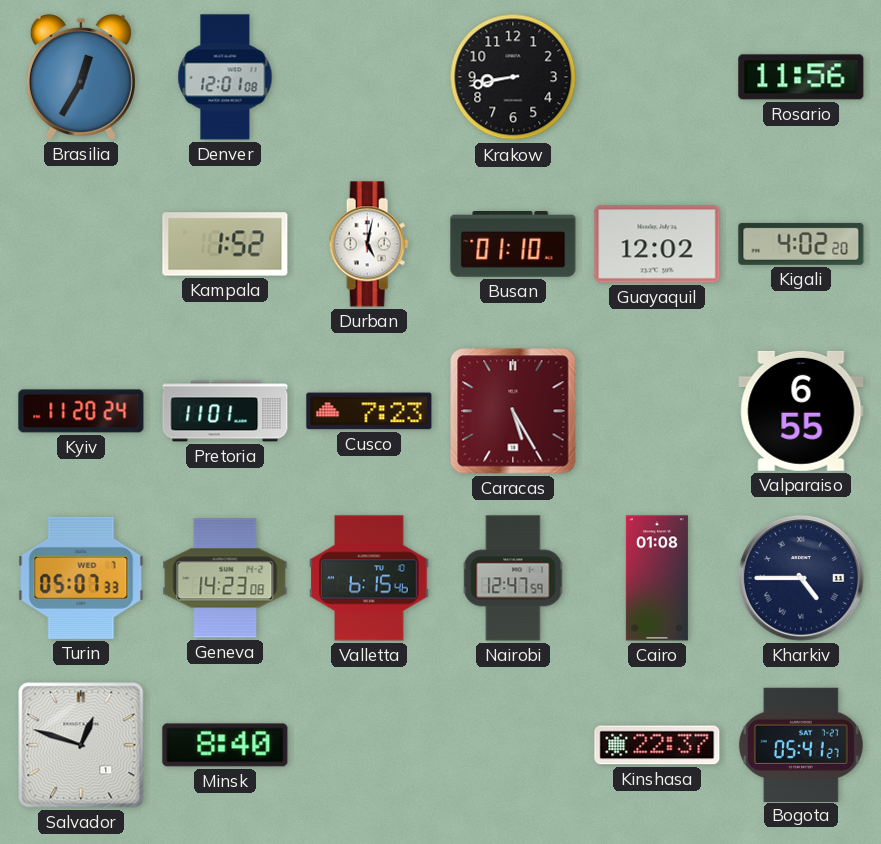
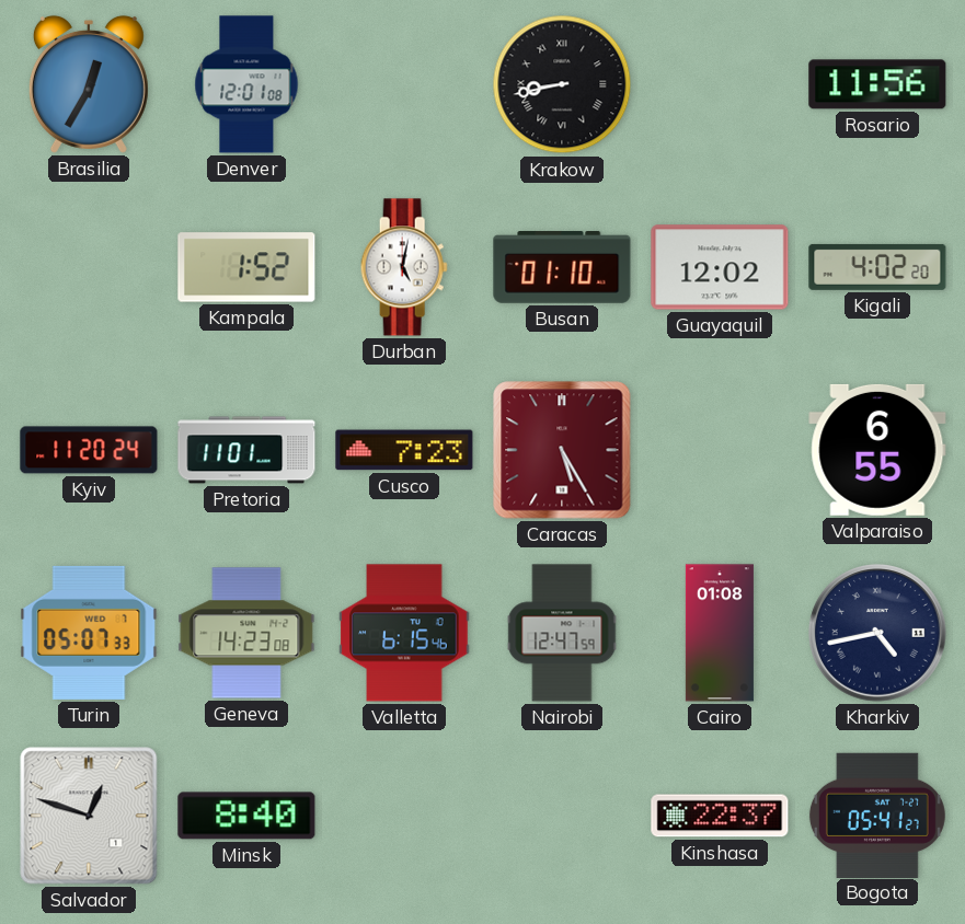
Krakow numerals: Arabic -> Roman (562, 84)
Kharkiv: 4:45 -> 4:43 (878, 634)
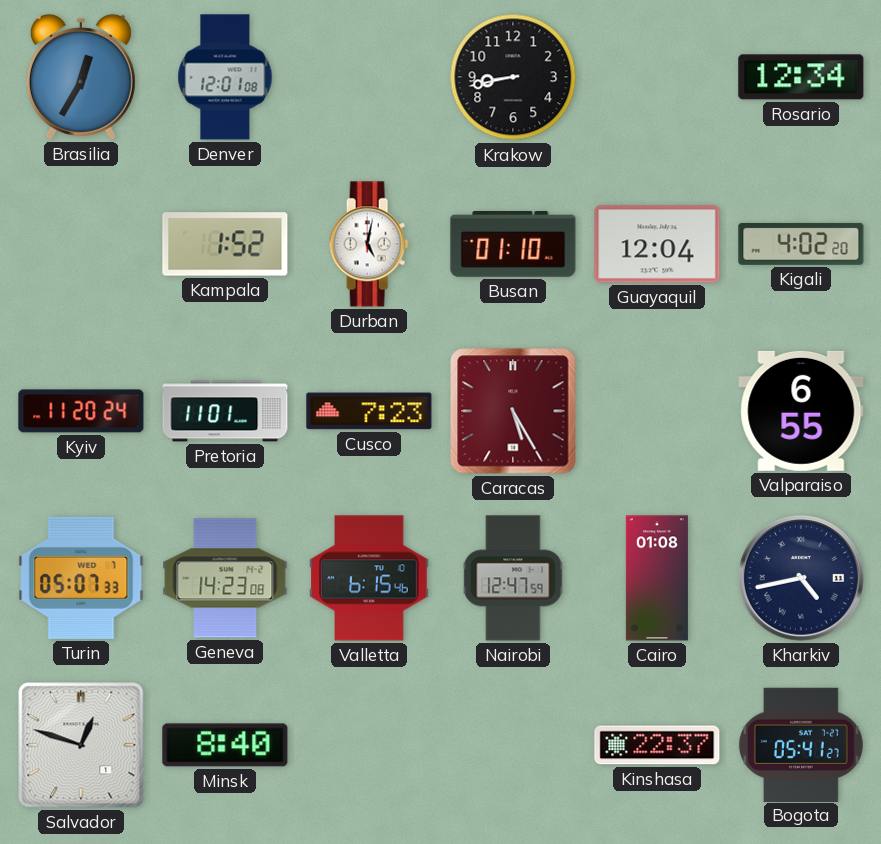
Krakow numerals: Roman -> Arabic (513, 77)
Rosario: 11:56 -> 12:34 (801, 77)
Guayaquil: 12:02 -> 12:04 (657, 244)
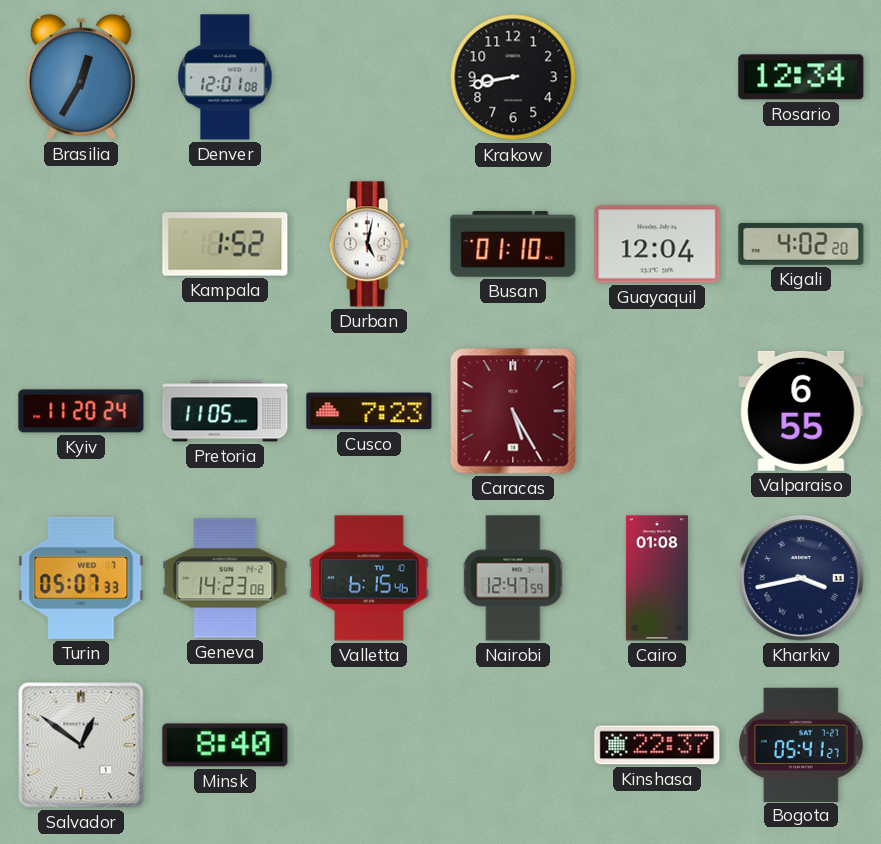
Pretoria: 11:01 -> 11:05 (225, 411)
Kharkiv: 4:43 -> 3:43 (802, 579)
Salvador: 12:48 -> 12:51 (81, 745)
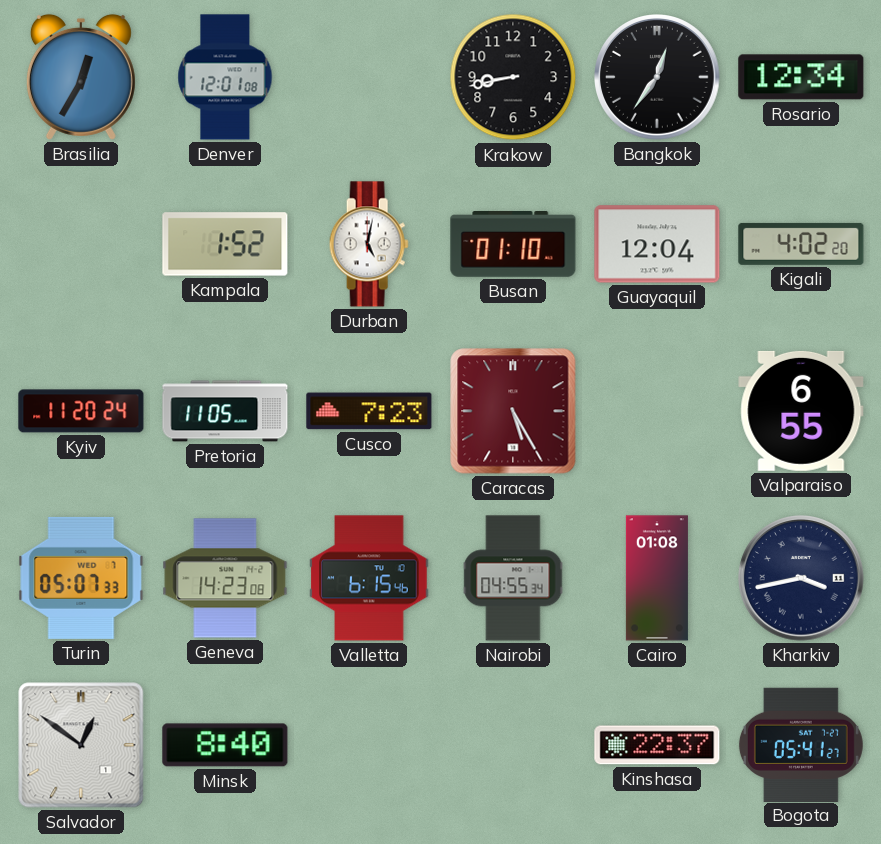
Bangkok: none -> 12:36 (658, 78)
Nairobi: 12:47 -> 04:55 (513, 578)
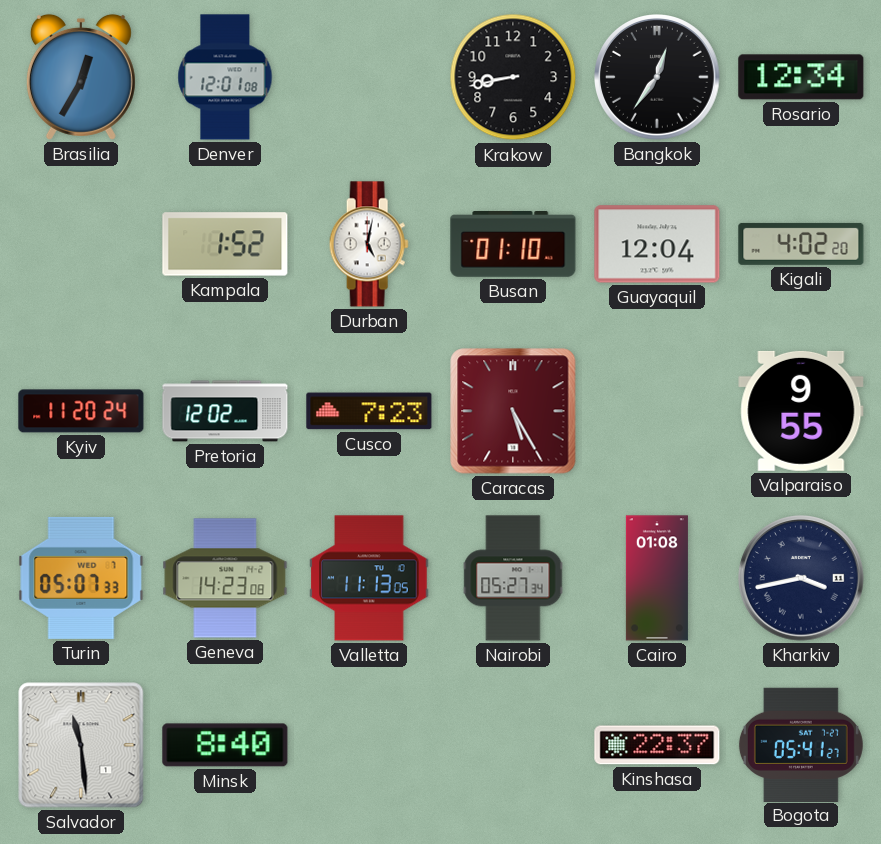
Pretoria: 11:05 -> 12:02 (225, 411)
Valparaiso: 6:55 -> 9:55 (801, 411)
Valletta: 6:15 -> 11:13 (369, 578)
Nairobi: 04:55 -> 05:27 (513, 578)
Salvador: 12:51 -> 11:29 (81, 745)
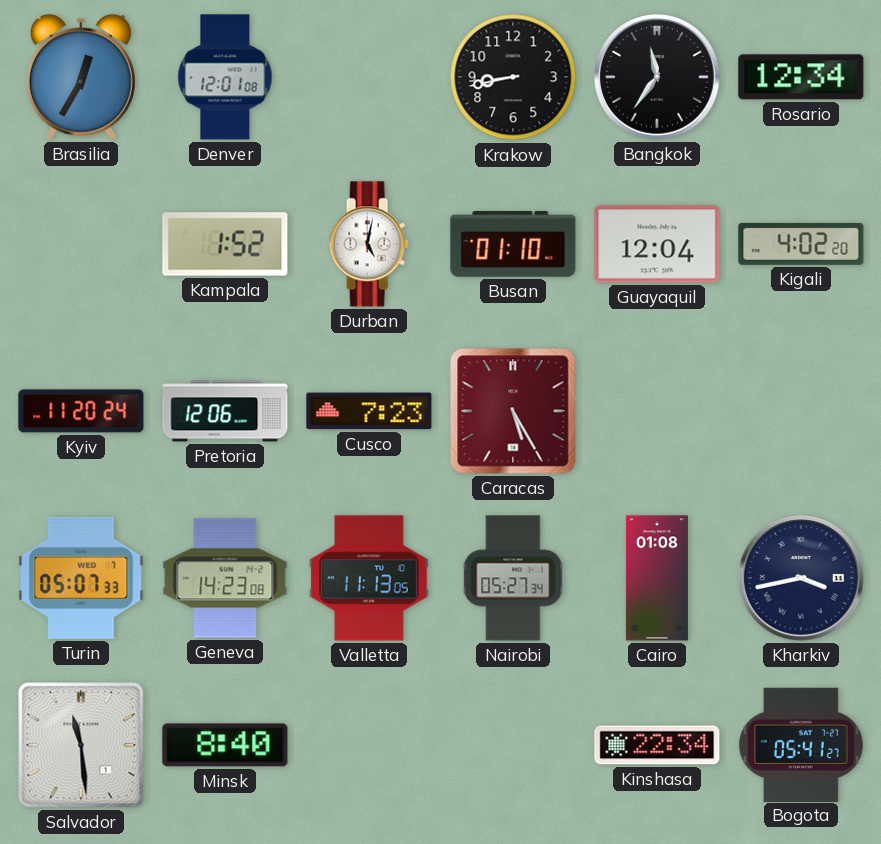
Bangkok: 12:36 -> 11:36 (658, 78)
Pretoria: 12:02 -> 12:06 (225, 411)
Valparaiso: 9:55 -> none (801, 411)
Kinshasa: 22:37 -> 22:34 (657, 745)
